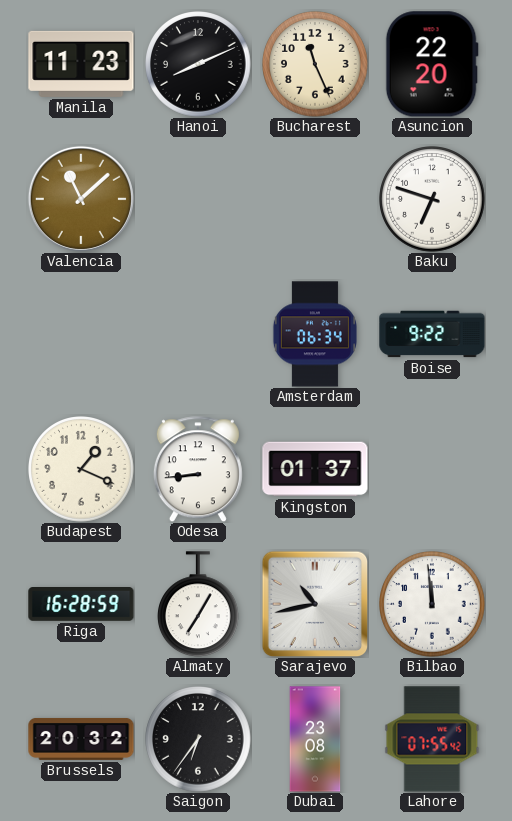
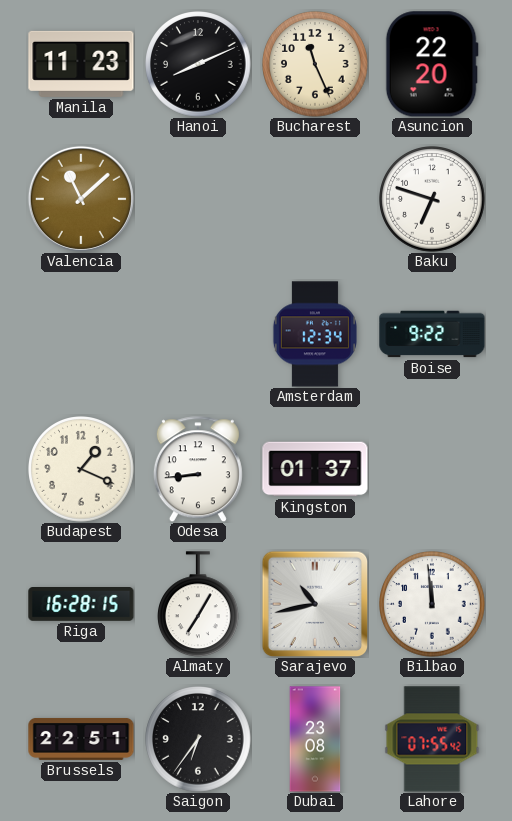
Amsterdam: 06:34 -> 12:34 (315, 334)
Riga: 16:28:59 -> 16:28:15 (81, 605)
Brussels: 20:32 -> 22:51 (81, 739)
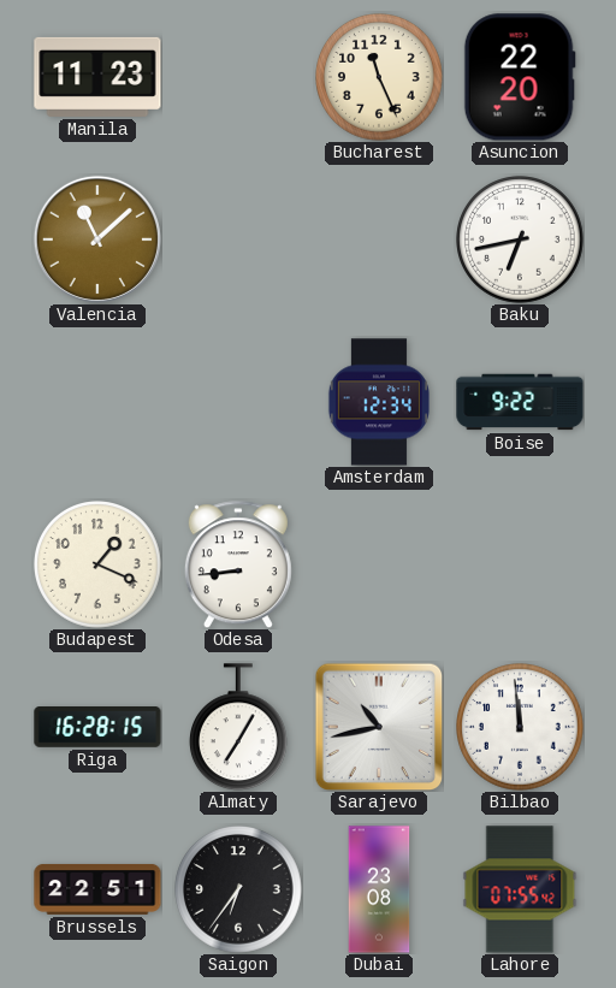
Hanoi: 8:11 -> none (198, 64)
Baku: 6:48 -> 6:43 (520, 239)
Kingston: 01:37 -> none (315, 469)
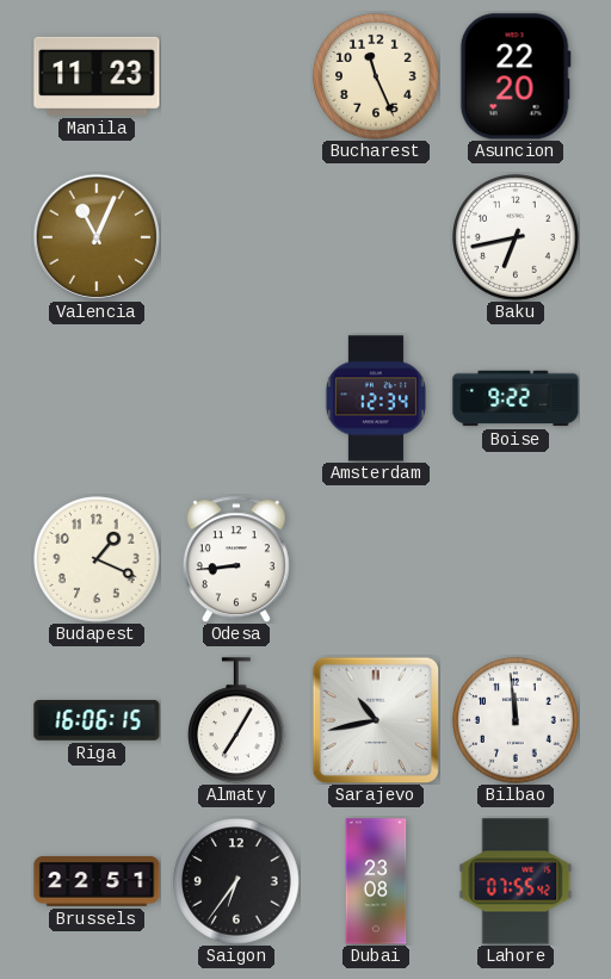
Valencia: 11:08 -> 11:04 (97, 237)
Riga: 16:28 -> 16:06 (97, 721)
